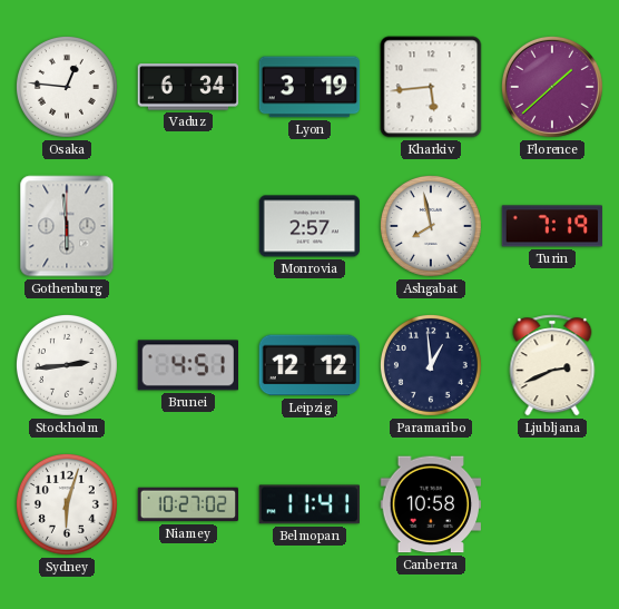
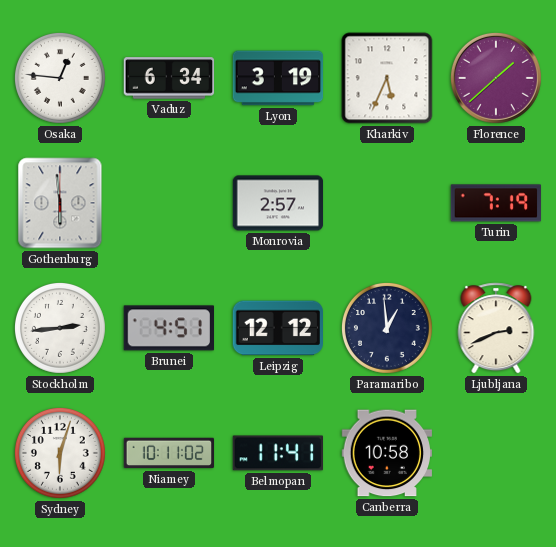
Kharkiv: 5:44 -> 5:34 (387, 78)
Ashgabat: 7:58 -> none (431, 226)
Niamey: 10:27 -> 10:11 (169, 453)
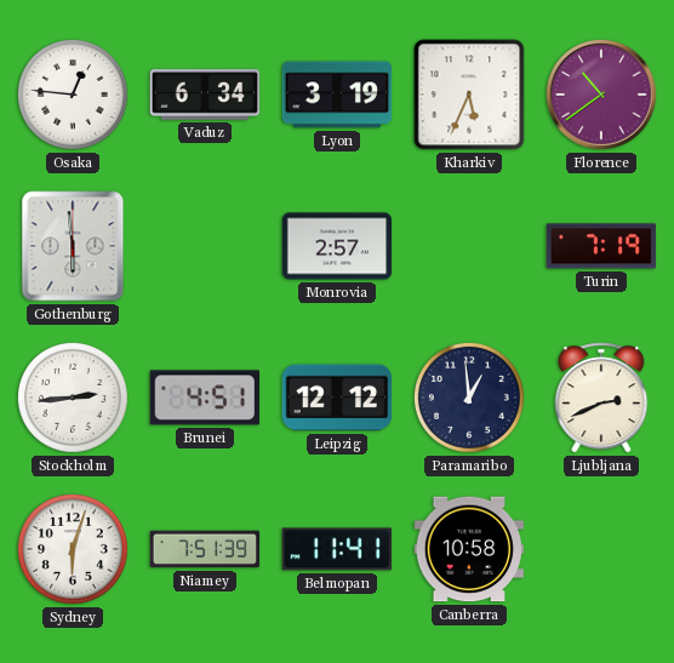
Florence: 1:38 -> 10:39 (601, 95)
Niamey: 10:11 -> 7:51 (205, 549)
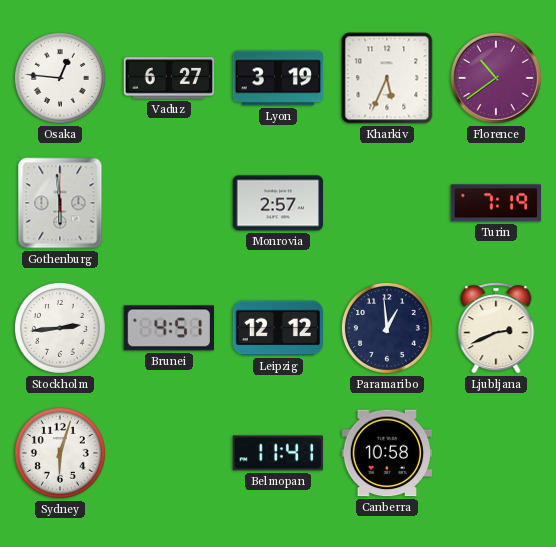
Vaduz: 6:34 -> 6:27 (169, 78)
Niamey: 7:51 -> none (205, 549)
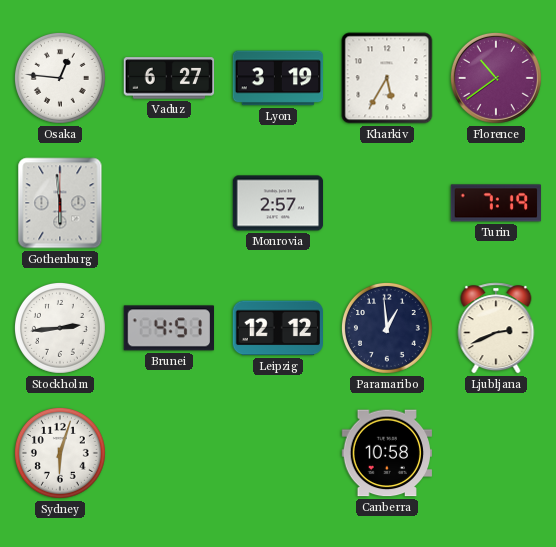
Kharkiv: 5:34 -> 5:35 (387, 78)
Belmopan: 11:41 -> none (278, 453)
